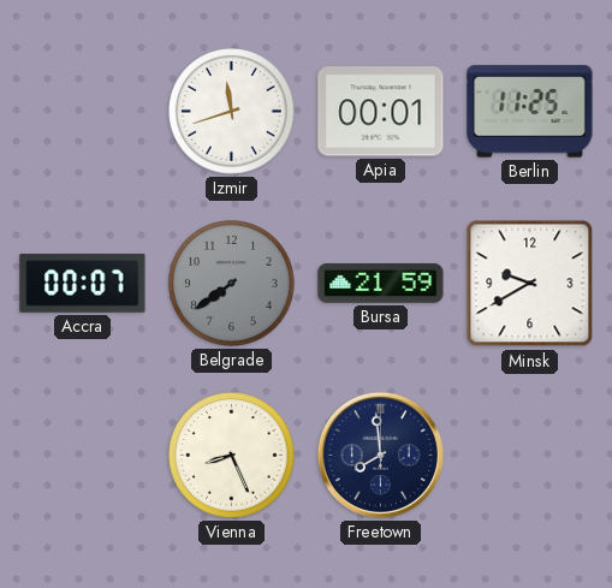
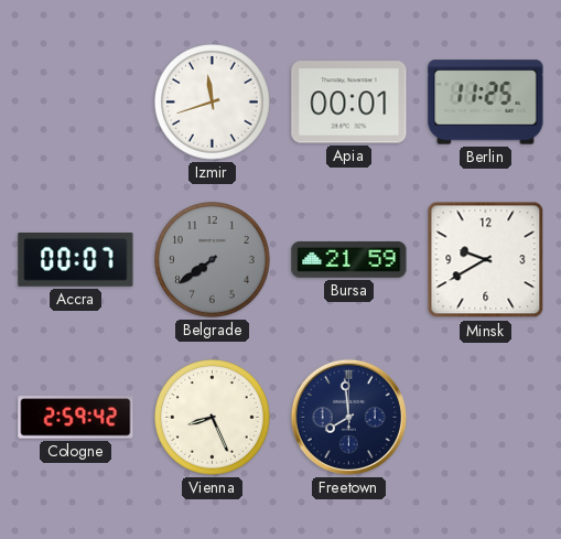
Cologne: none -> 2:59 (76, 418)
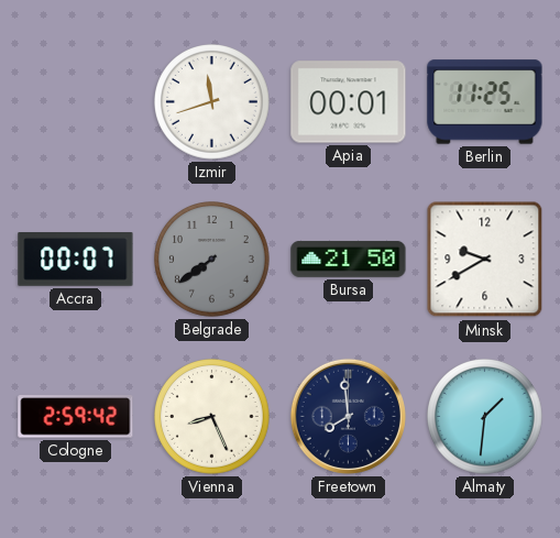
Bursa: 21:59 -> 21:50 (349, 259)
Almaty: none -> 1:31 (485, 417)
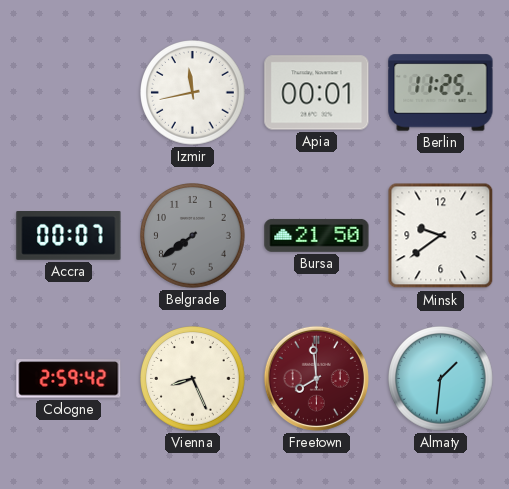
Izmir: 11:42 -> 11:43 (193, 93)
Minsk: 9:40 -> 9:39 (441, 236)
Freetown dial: navy -> burgundy (316, 378)
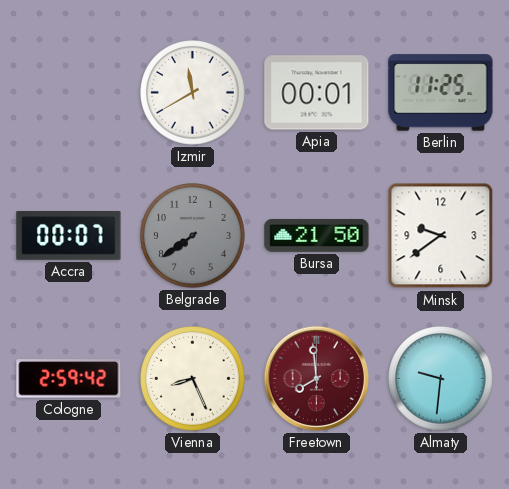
Izmir: 11:43 -> 11:40 (193, 93)
Almaty: 1:31 -> 9:31 (441, 379)
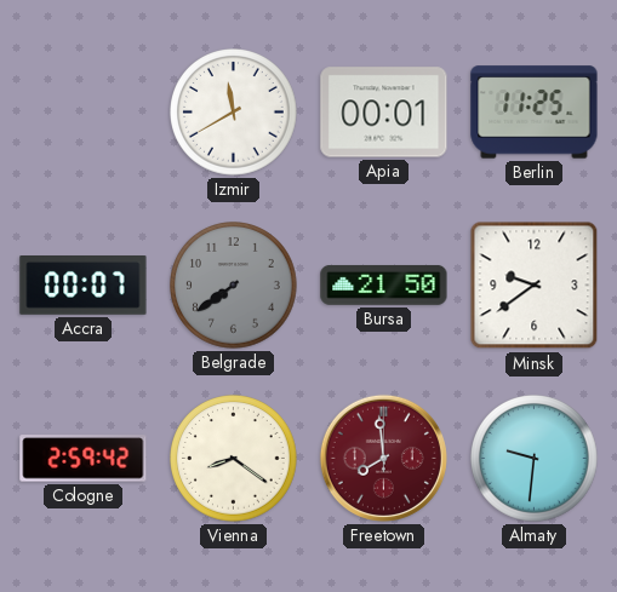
Vienna: 8:26 -> 8:21 (234, 459)
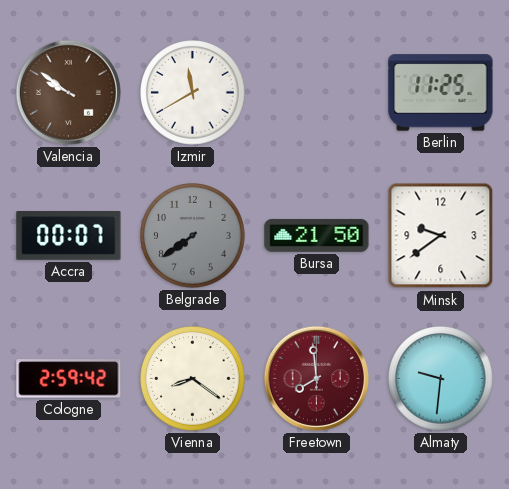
Valencia: none -> 9:51 (68, 92)
Apia: 00:01 -> none (384, 113)
